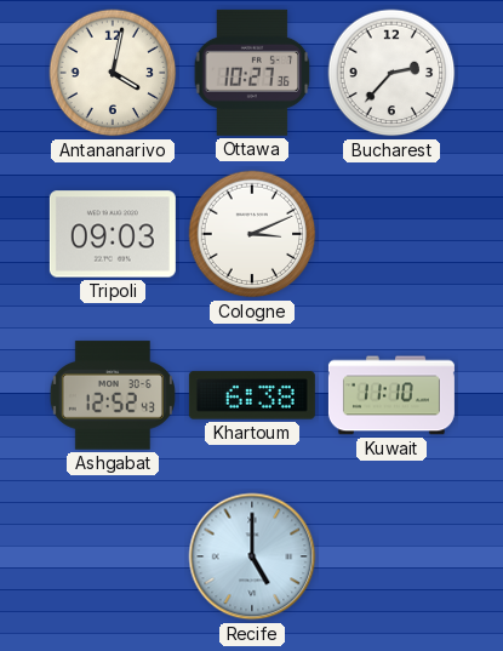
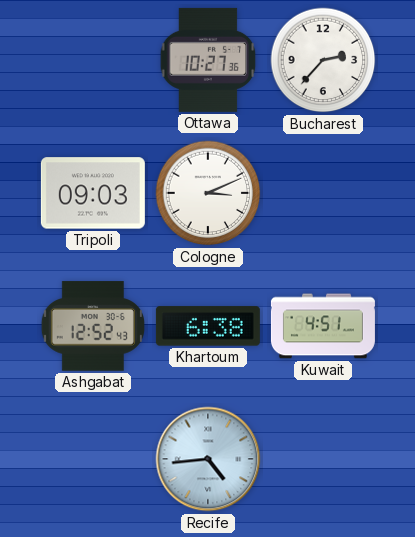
Antananarivo: 4:02 -> none (113, 73)
Kuwait: 11:10 -> 4:51 (323, 326)
Recife: 5:00 -> 4:44 (208, 459)
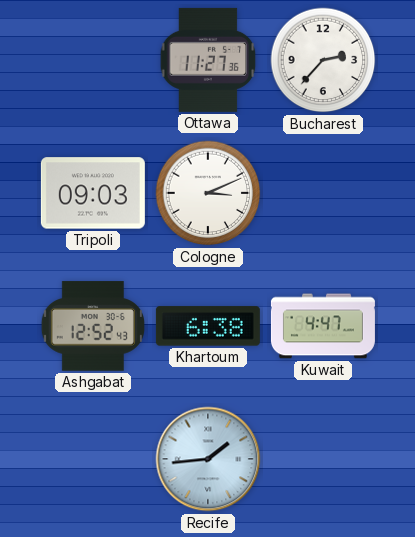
Ottawa: 10:27 -> 11:27 (208, 60)
Kuwait: 4:51 -> 4:47 (323, 326)
Recife: 4:44 -> 1:44 (208, 459)
